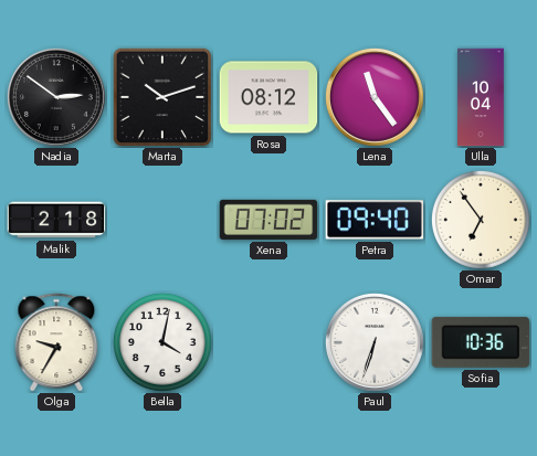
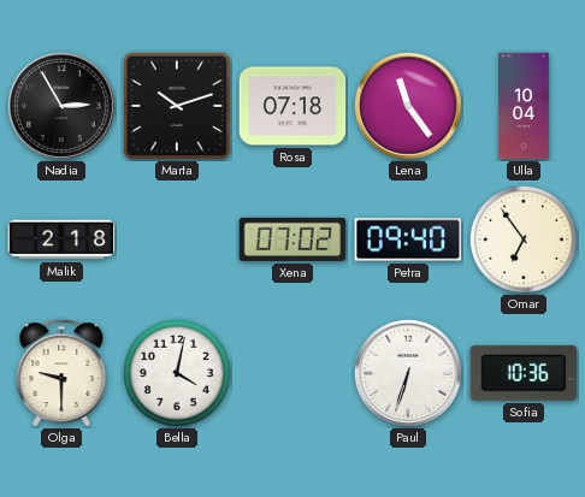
Nadia: 2:51 -> 2:55 (61, 106)
Rosa: 08:12 -> 07:18 (292, 106)
Olga: 9:35 -> 9:30 (61, 373)
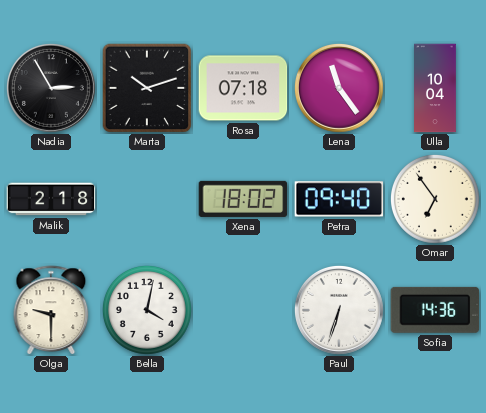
Xena: 07:02 -> 18:02 (243, 199)
Sofia: 10:36 -> 14:36 (435, 310)
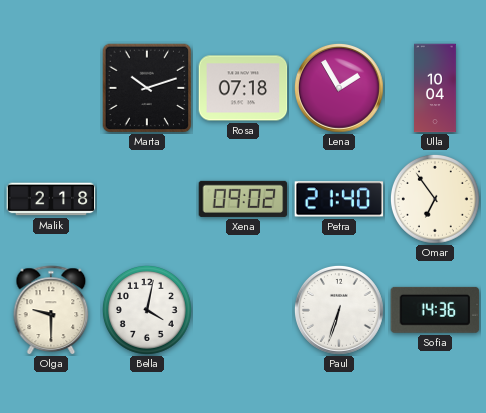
Nadia: 2:55 -> none (51, 88)
Lena: 11:24 -> 1:55 (339, 88)
Xena: 18:02 -> 09:02 (243, 199)
Petra: 09:40 -> 21:40 (339, 199)
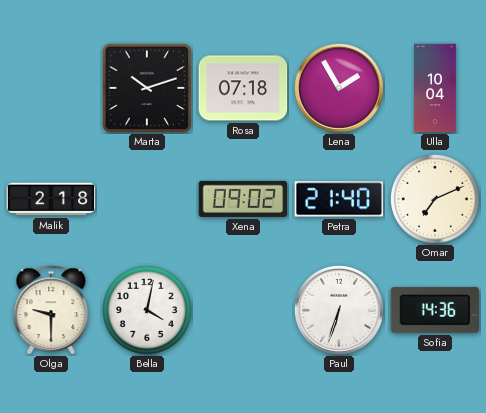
Omar: 6:54 -> 7:11 (435, 199)
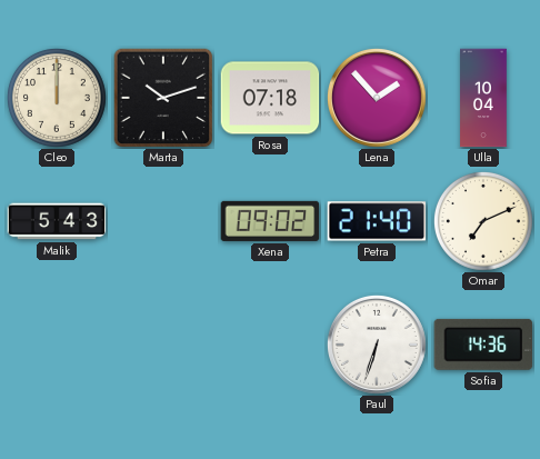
Cleo: none -> 12:00 (57, 98)
Lena: 1:55 -> 1:53 (377, 98)
Malik: 2:18 -> 5:43 (57, 221)
Olga: 9:30 -> none (51, 310)
Bella: 4:02 -> none (147, 310)
